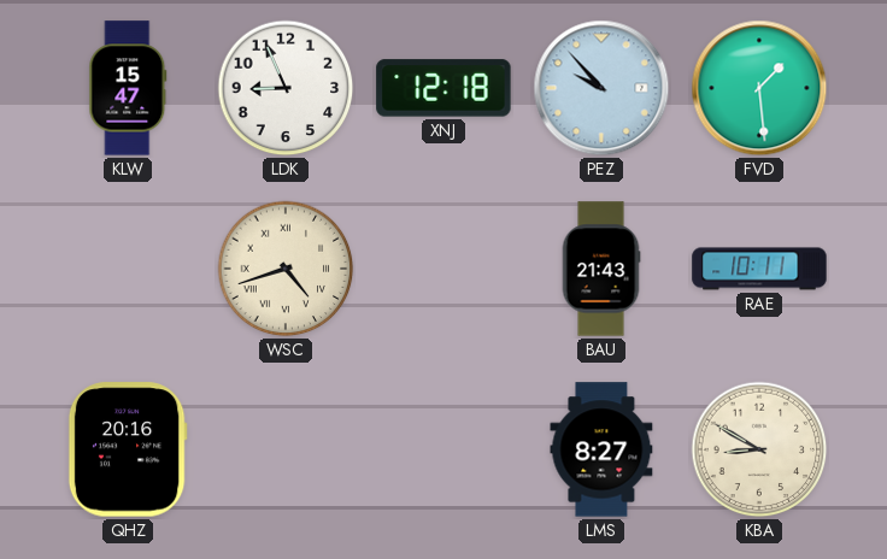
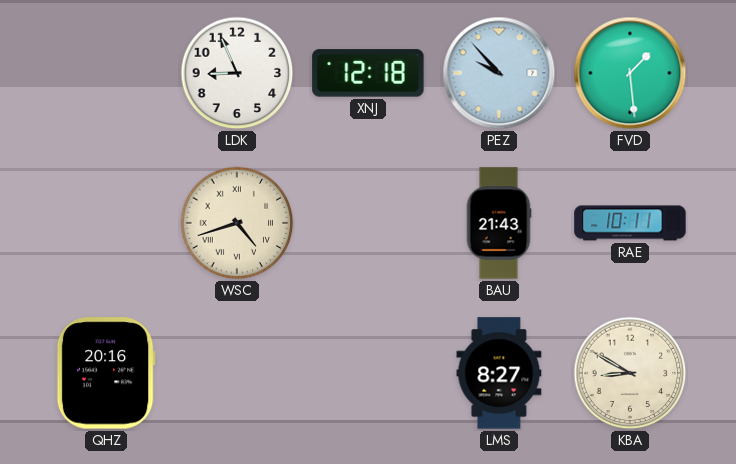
KLW: 15:47 -> none (128, 88)
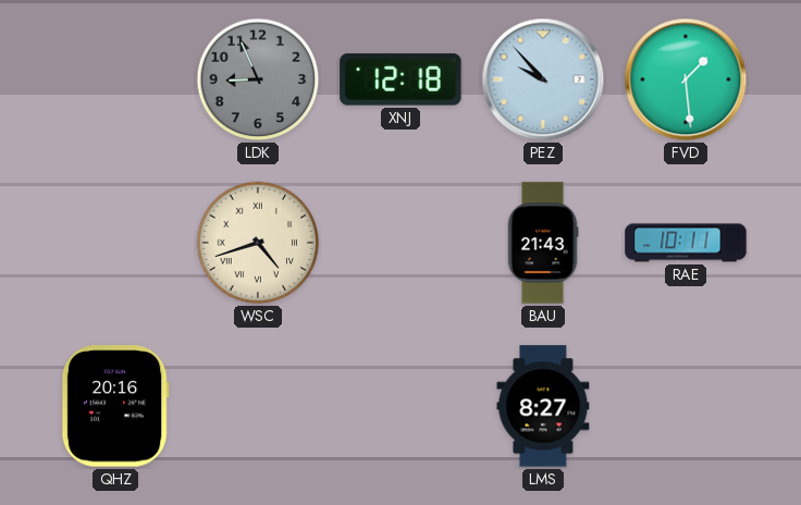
LDK dial: white -> grey (258, 79)
KBA: 8:50 -> none (630, 373)
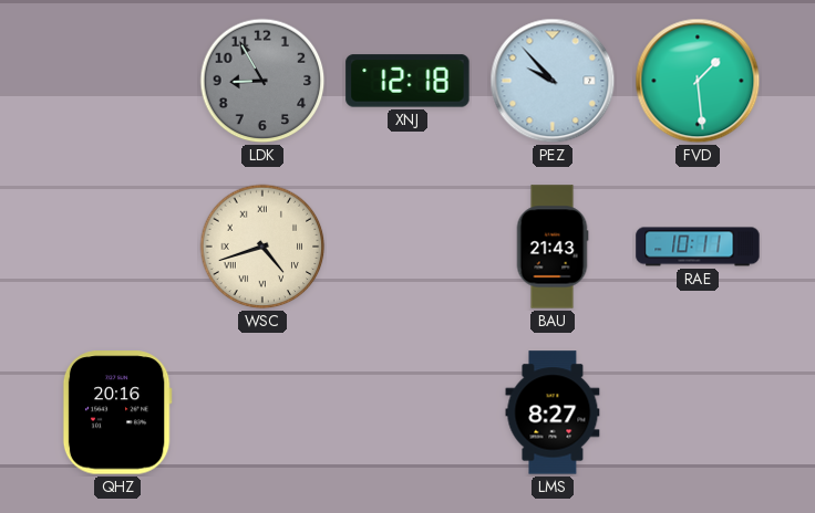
LDK: 8:56 -> 8:55 (262, 81)
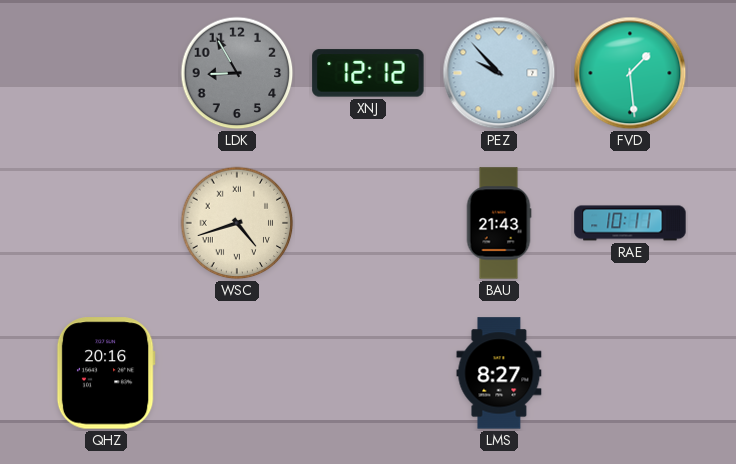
XNJ: 12:18 -> 12:12 (368, 73)
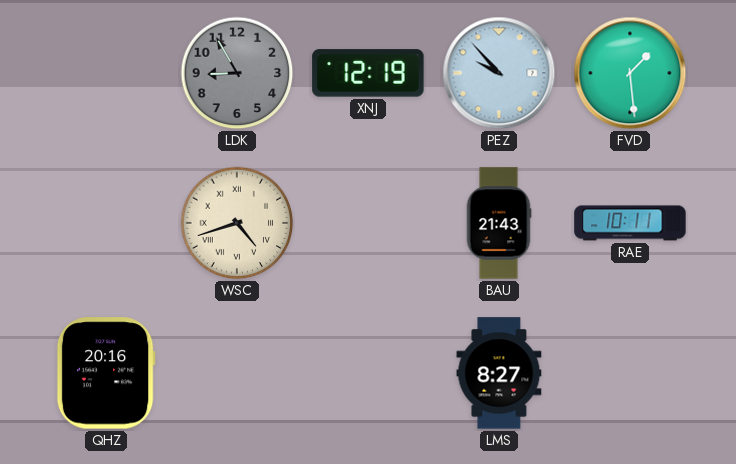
XNJ: 12:12 -> 12:19 (368, 73)
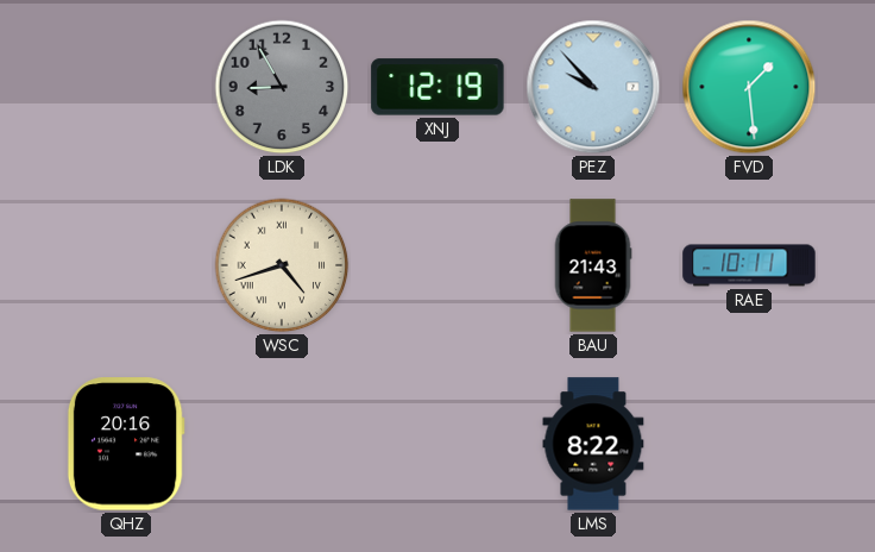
LMS: 8:27 -> 8:22 (593, 444)
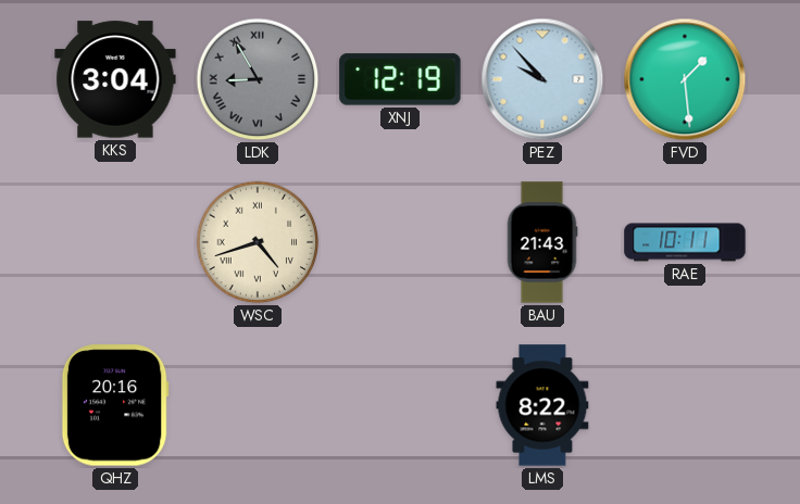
KKS: none -> 3:04 (115, 79)
LDK numerals: Arabic -> Roman (258, 79)
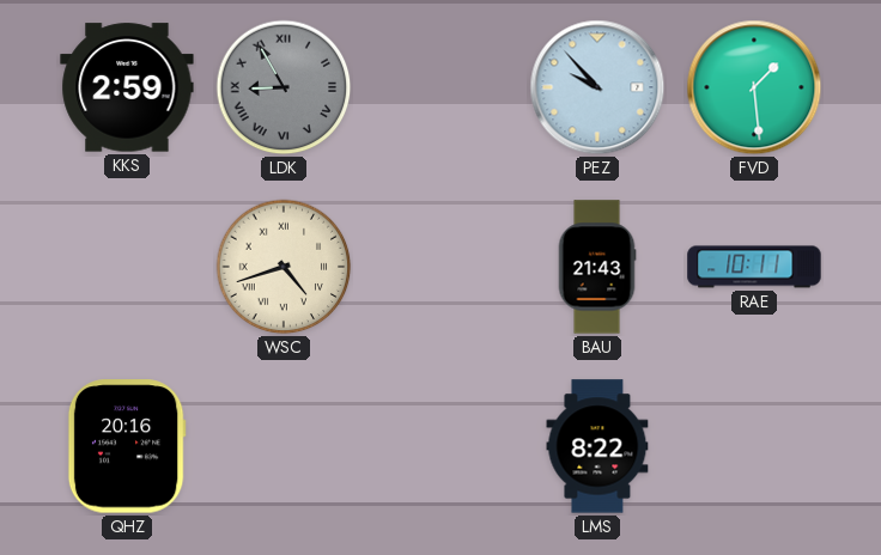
KKS: 3:04 -> 2:59 (127, 87)
XNJ: 12:19 -> none (400, 79)
